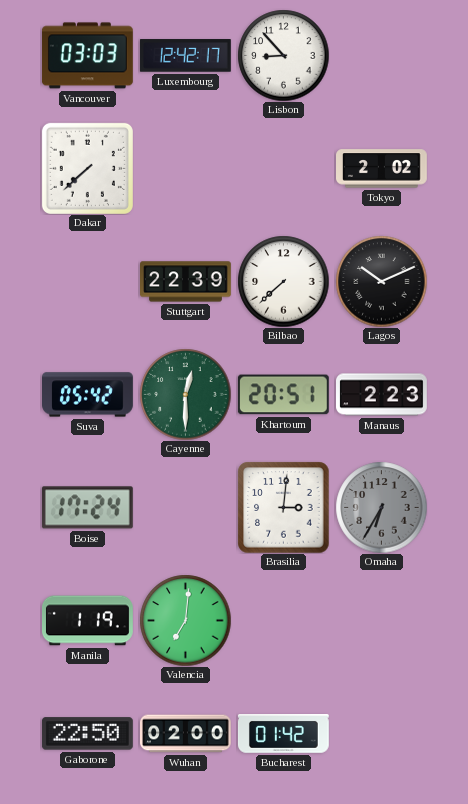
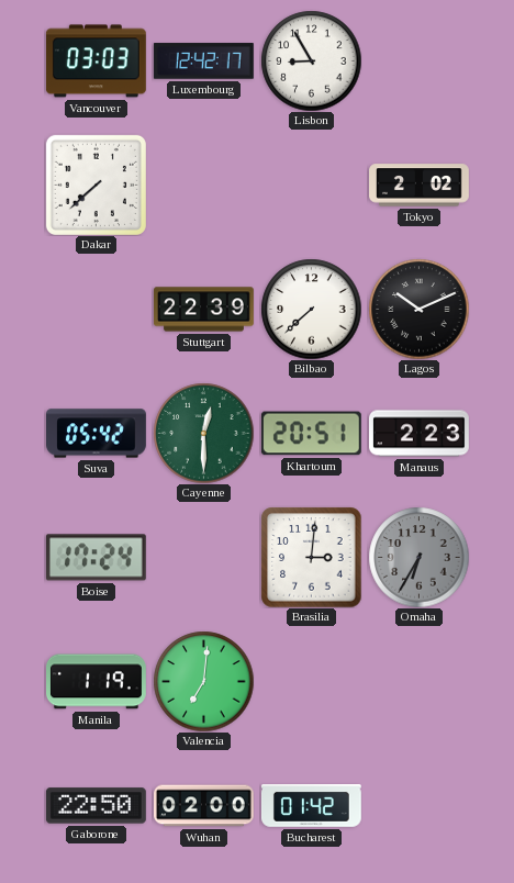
Lisbon: 8:53 -> 8:55 (311, 60)
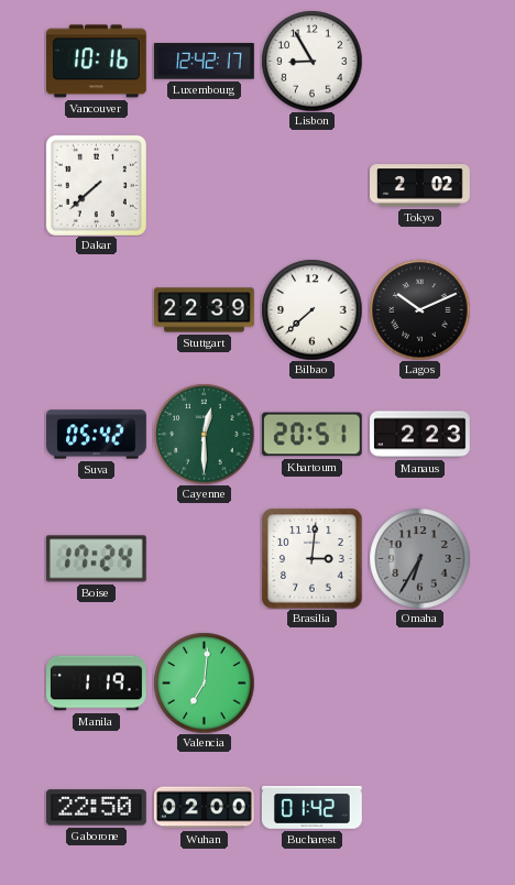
Vancouver: 03:03 -> 10:16 (96, 62)
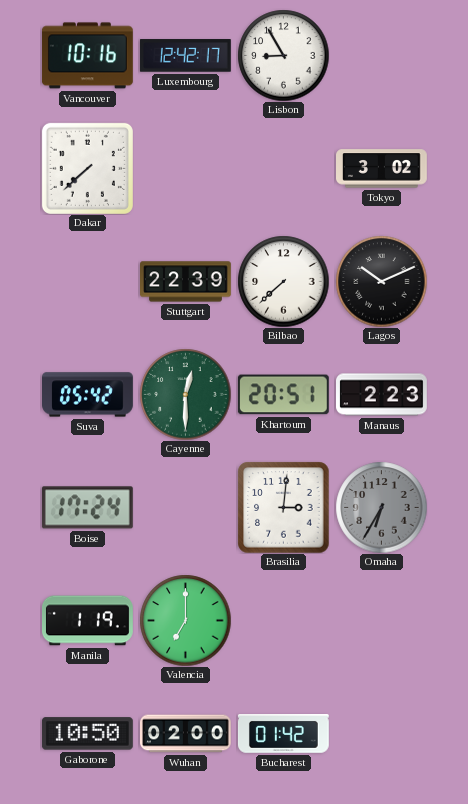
Tokyo: 2:02 -> 3:02 (382, 169)
Valencia: 7:01 -> 7:00 (185, 620)
Gaborone: 22:50 -> 10:50 (87, 734)
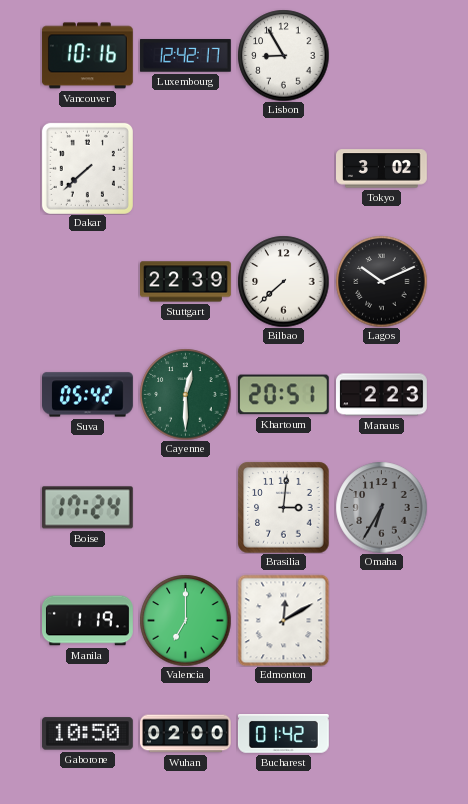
Edmonton: none -> 12:10 (283, 620)
